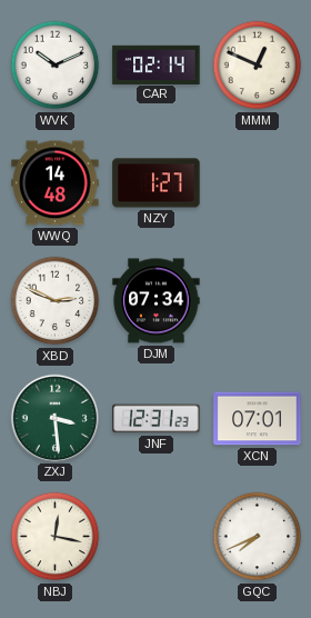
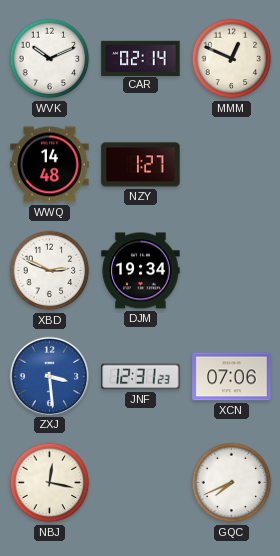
DJM: 07:34 -> 19:34 (141, 271)
ZXJ dial: green -> blue (49, 376)
XCN: 07:01 -> 07:06 (232, 377)
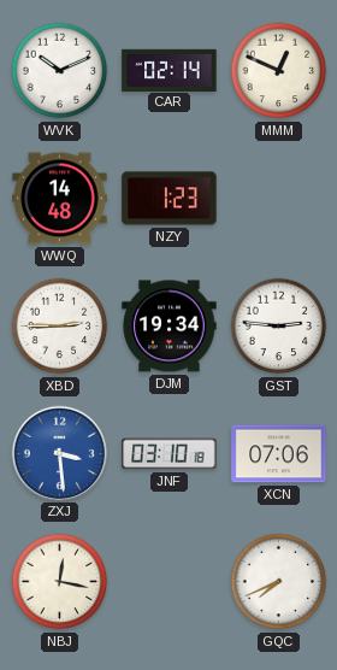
NZY: 1:27 -> 1:23 (170, 199)
XBD: 2:49 -> 2:45 (60, 327)
GST: none -> 2:46 (279, 327)
JNF: 12:31 -> 03:10 (170, 454)
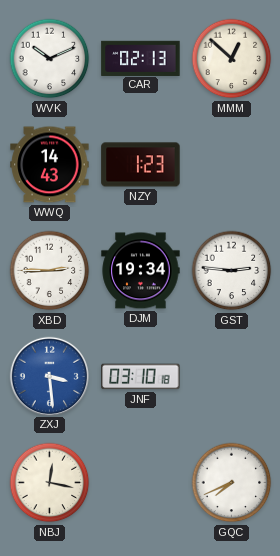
CAR: 02:14 -> 02:13 (141, 58)
MMM: 12:49 -> 12:52 (232, 59)
WWQ: 14:48 -> 14:43 (50, 165)
XCN: 07:06 -> none (279, 454)
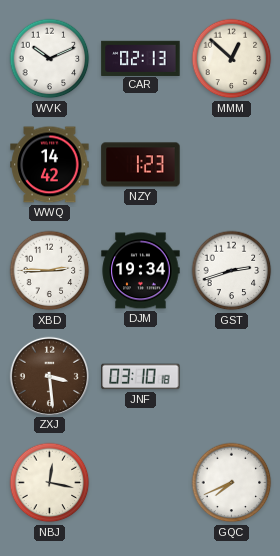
WWQ: 14:43 -> 14:42 (50, 165)
GST: 2:46 -> 2:42 (232, 271)
ZXJ dial: blue -> brown (49, 376)
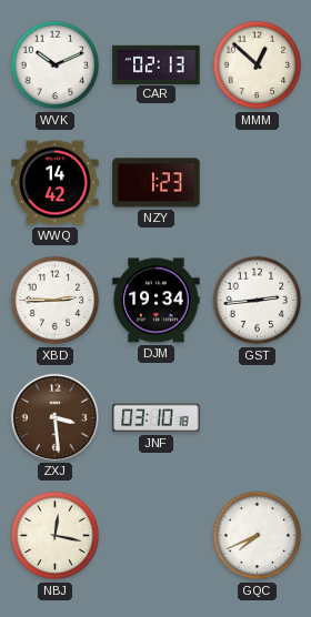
GST: 2:42 -> 2:44 (258, 301)
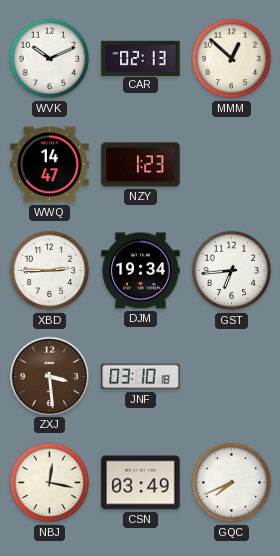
WWQ: 14:42 -> 14:47 (50, 165)
GST: 2:44 -> 6:44 (232, 271)
CSN: none -> 03:49 (141, 483)
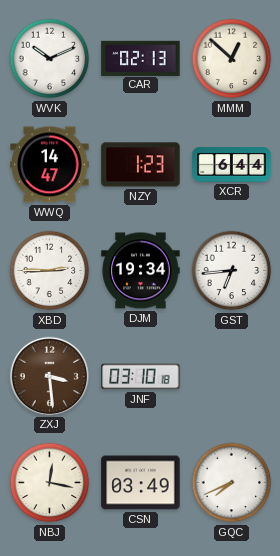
XCR: none -> 6:44 (232, 165)
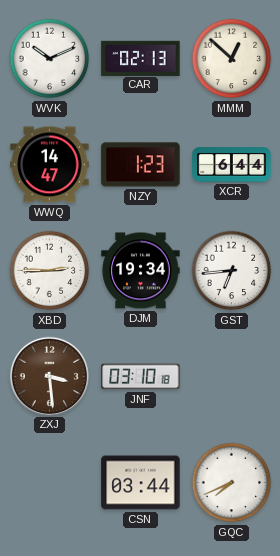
NBJ: 12:17 -> none (50, 483)
CSN: 03:49 -> 03:44 (141, 483)
